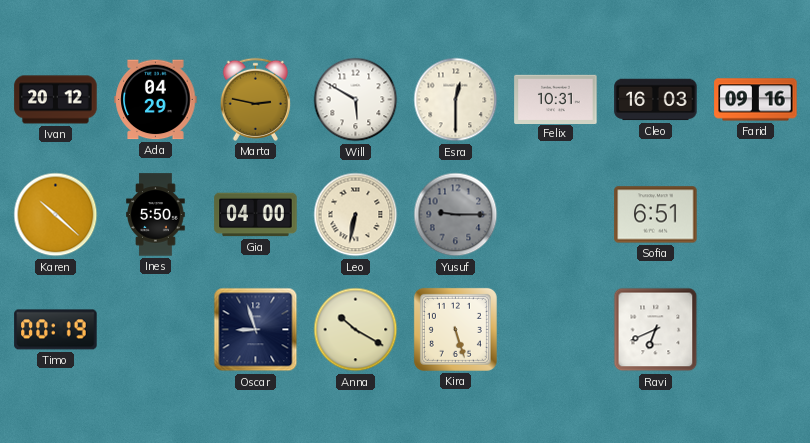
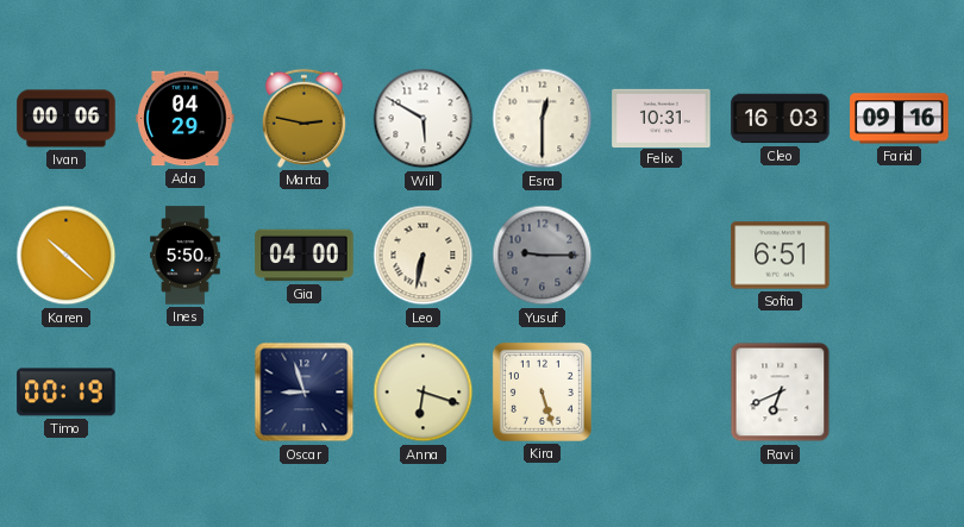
Ivan: 20:12 -> 00:06 (67, 119)
Anna: 10:20 -> 6:18 (424, 393)
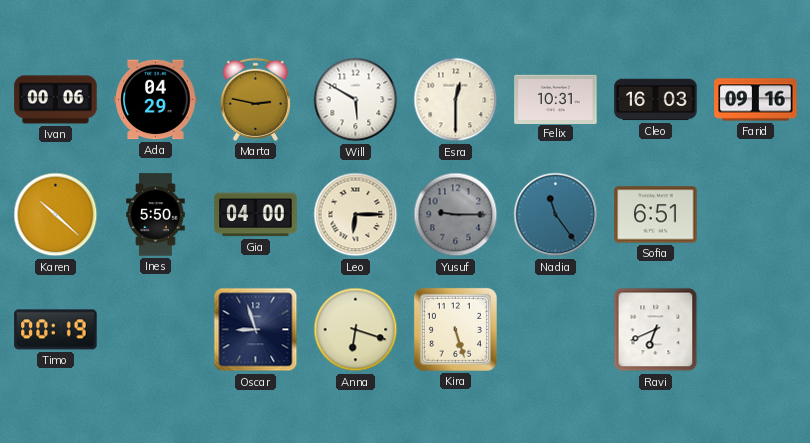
Leo: 6:32 -> 6:15 (356, 215)
Nadia: none -> 11:24 (556, 215)
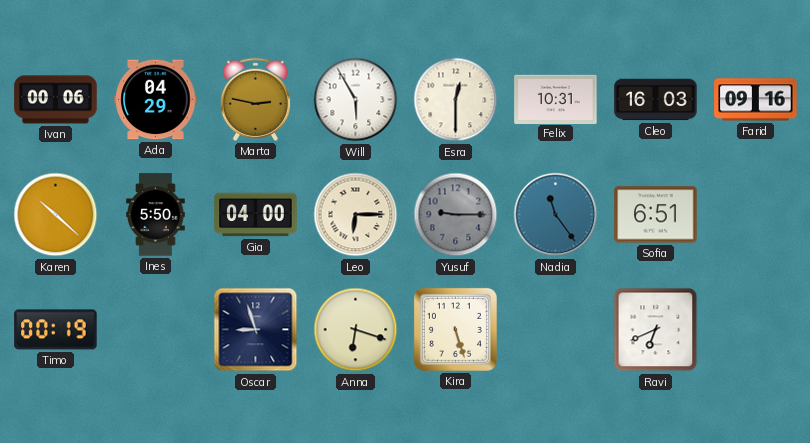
Will: 5:50 -> 5:55 (356, 100)
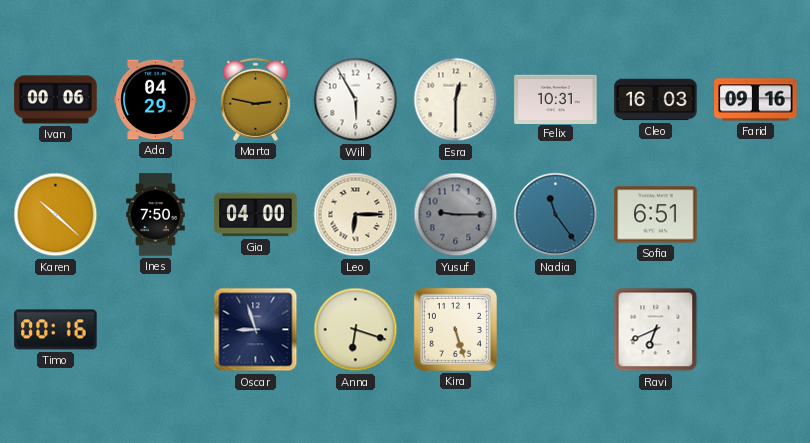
Ines: 5:50 -> 7:50 (156, 215)
Timo: 00:19 -> 00:16 (56, 330)
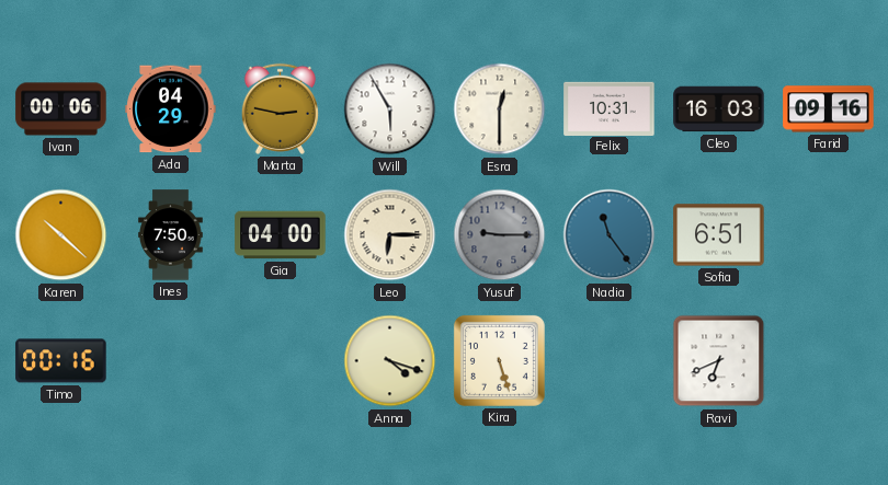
Oscar: 8:57 -> none (256, 330)
Anna: 6:18 -> 4:18 (390, 361)
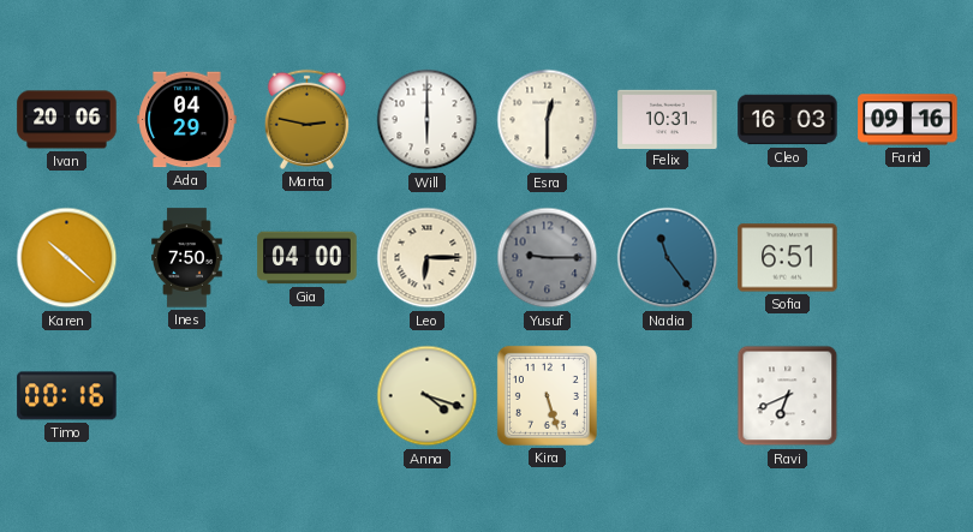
Ivan: 00:06 -> 20:06 (67, 120)
Will: 5:55 -> 6:00 (428, 120)
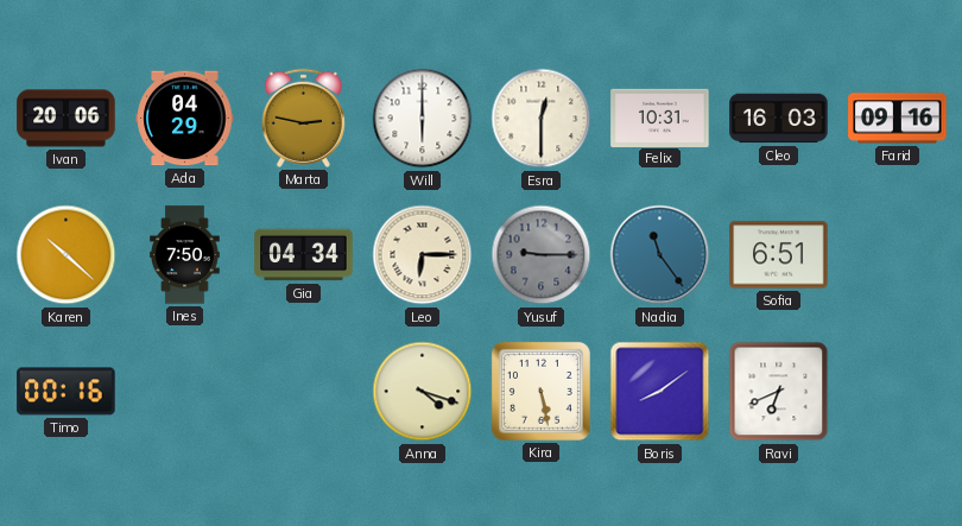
Gia: 04:00 -> 04:34 (304, 255)
Kira: 5:27 -> 5:28 (540, 391)
Boris: none -> 8:09 (660, 392)
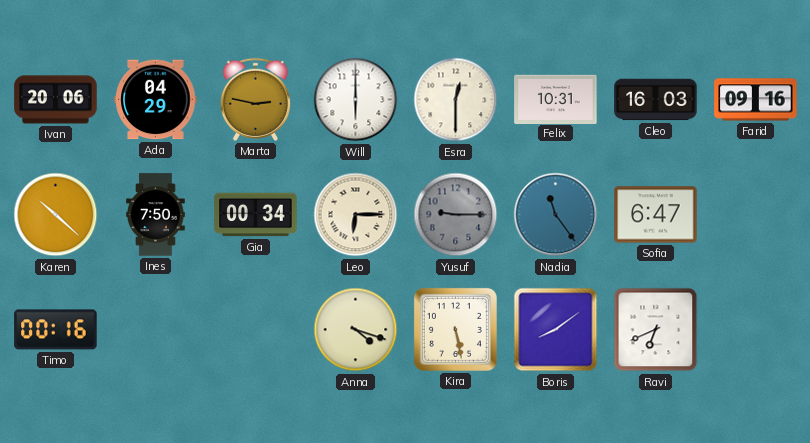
Gia: 04:34 -> 00:34 (256, 215)
Sofia: 6:51 -> 6:47 (656, 215)
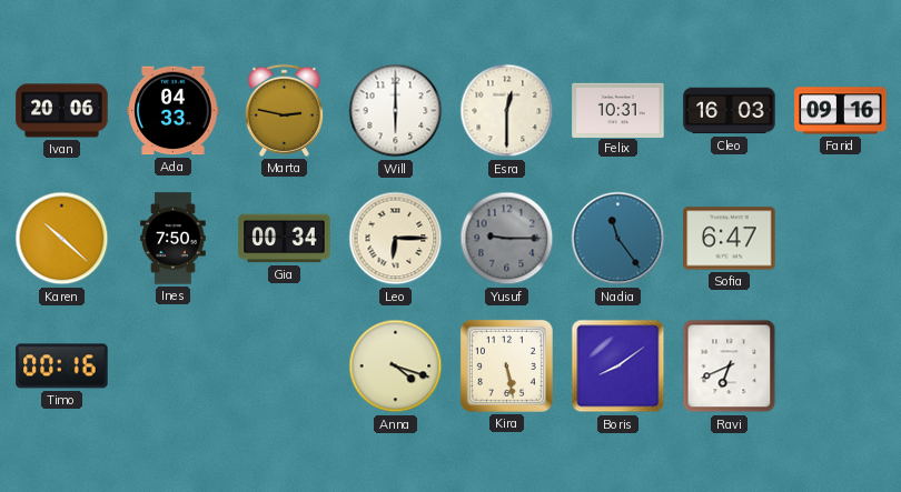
Ada: 04:29 -> 04:33 (174, 111)
